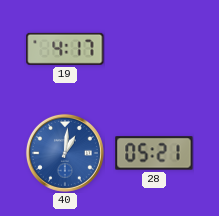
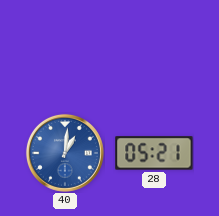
19: 4:17 -> none (65, 49)
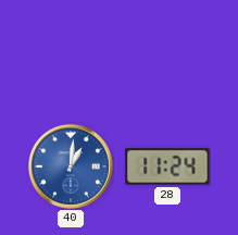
28: 05:21 -> 11:24 (167, 166)
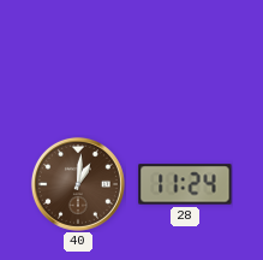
40 dial: blue -> brown (78, 184)
